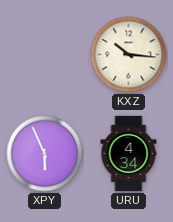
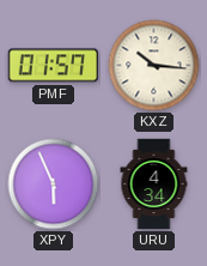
PMF: none -> 01:57 (54, 66)
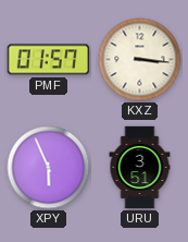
KXZ: 10:16 -> 3:16 (140, 60)
URU: 4:34 -> 3:51 (140, 168)
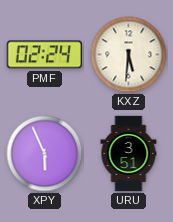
PMF: 01:57 -> 02:24 (45, 55)
KXZ: 3:16 -> 5:31 (129, 55)
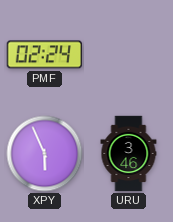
KXZ: 5:31 -> none (129, 55)
URU: 3:51 -> 3:46 (129, 154)
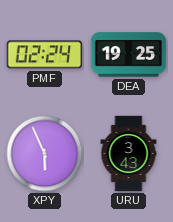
DEA: none -> 19:25 (129, 55)
URU: 3:46 -> 3:43 (129, 154)
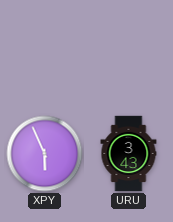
PMF: 02:24 -> none (45, 55)
DEA: 19:25 -> none (129, 55)
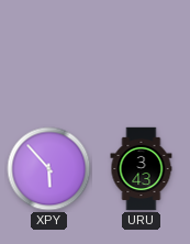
XPY: 5:56 -> 5:53 (49, 169)
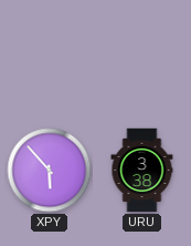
URU: 3:43 -> 3:38 (142, 171)
